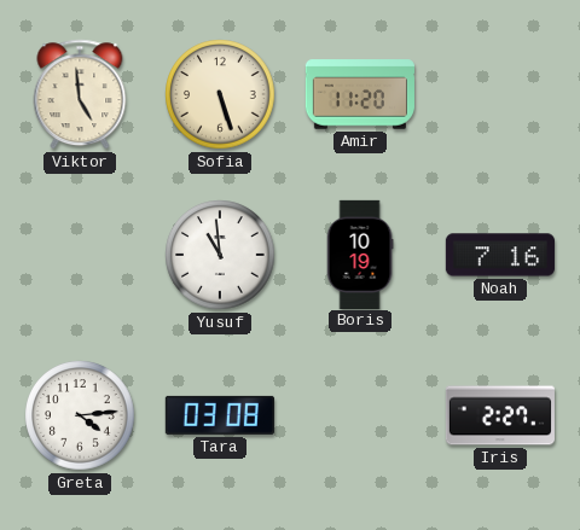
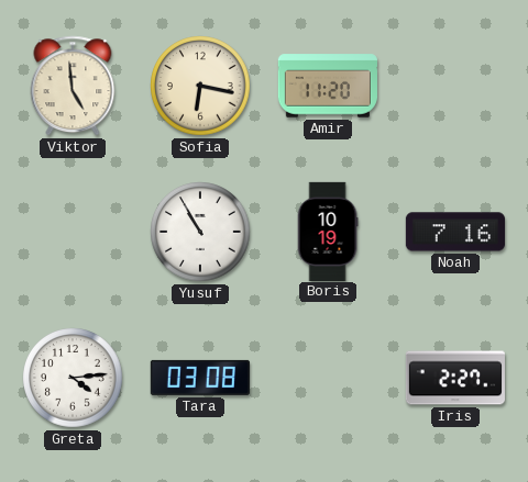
Sofia: 5:27 -> 6:17 (200, 86)
Yusuf: 10:59 -> 10:55 (200, 232)
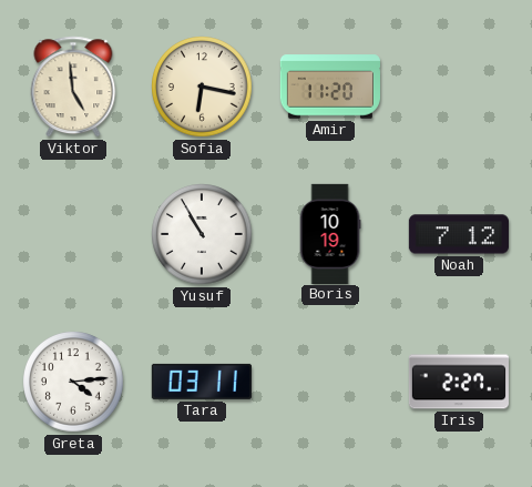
Noah: 7:16 -> 7:12 (459, 234)
Tara: 03:08 -> 03:11 (202, 382)
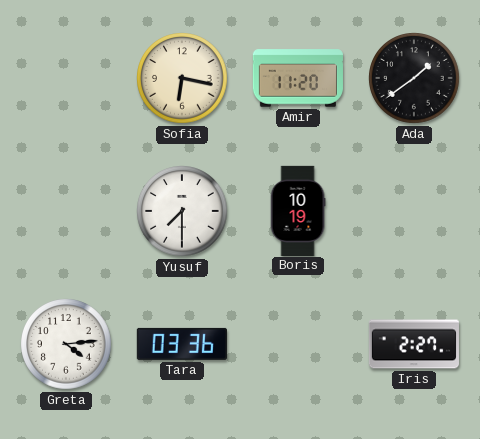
Viktor: 4:59 -> none (73, 87)
Ada: none -> 1:39 (414, 78)
Yusuf: 10:55 -> 7:30 (182, 211)
Noah: 7:12 -> none (459, 234)
Tara: 03:11 -> 03:36 (182, 344)
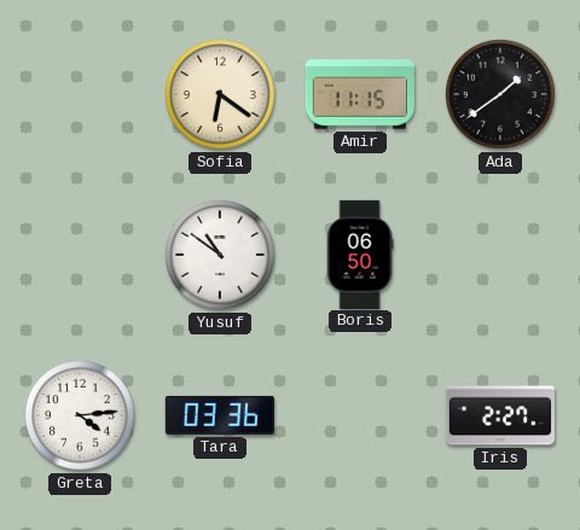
Sofia: 6:17 -> 6:21 (220, 94)
Amir: 11:20 -> 11:15 (360, 94)
Yusuf: 7:30 -> 10:51 (220, 255)
Boris: 10:19 -> 06:50 (360, 254)
